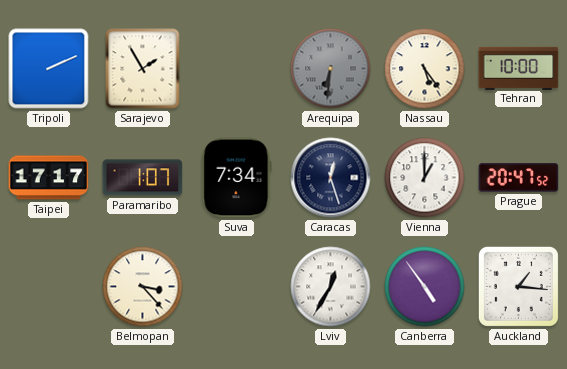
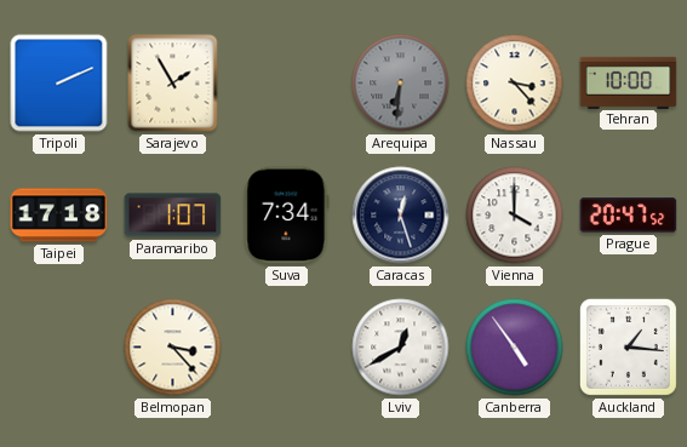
Nassau: 5:24 -> 3:23 (515, 84)
Taipei: 17:17 -> 17:18 (59, 216)
Vienna: 1:00 -> 4:00 (515, 216)
Lviv: 12:35 -> 12:40 (401, 348)
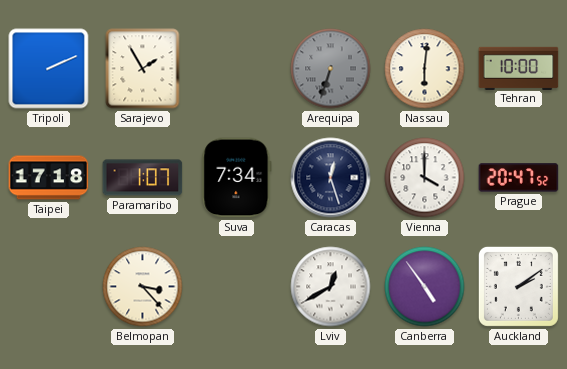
Arequipa: 6:31 -> 6:33 (331, 69)
Nassau: 3:23 -> 6:01 (425, 69)
Auckland: 1:16 -> 2:09 (518, 286)
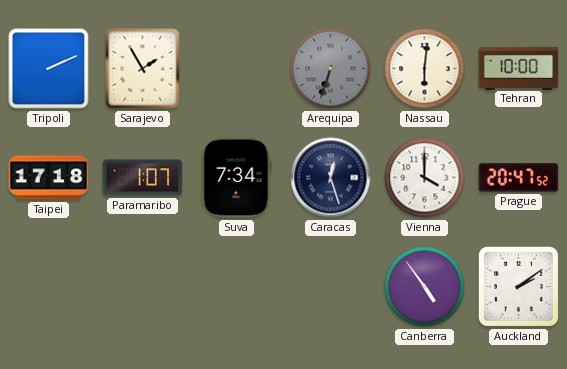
Belmopan: 3:23 -> none (143, 287)
Lviv: 12:40 -> none (331, 287)
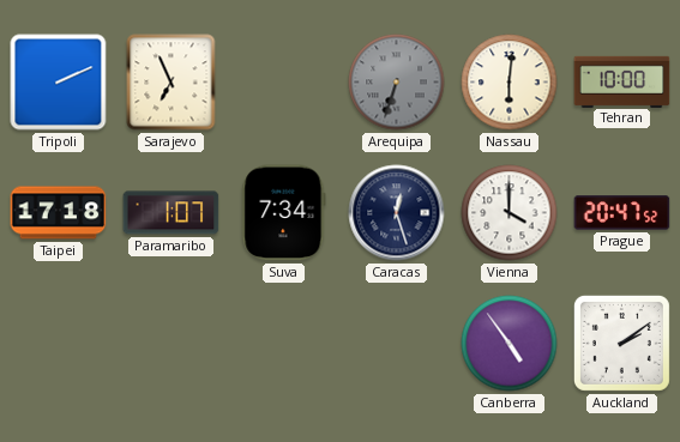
Sarajevo: 1:55 -> 6:56 (171, 83)
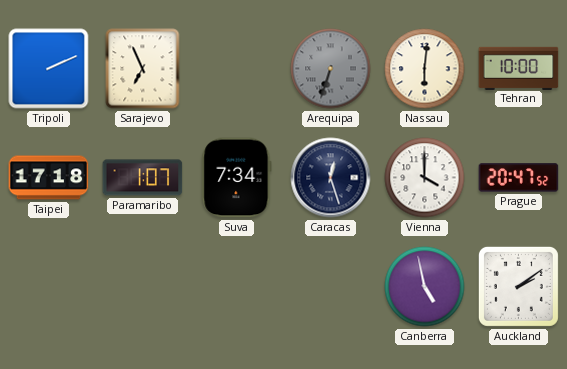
Canberra: 4:54 -> 4:58 (425, 287)
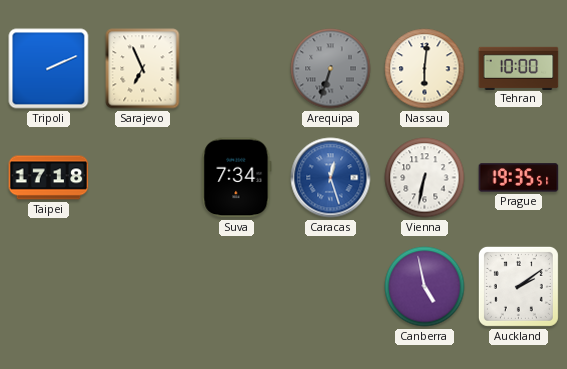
Paramaribo: 1:07 -> none (143, 178)
Caracas dial: navy -> blue (331, 178)
Vienna: 4:00 -> 6:32 (425, 178)
Prague: 20:47 -> 19:35 (519, 178)
